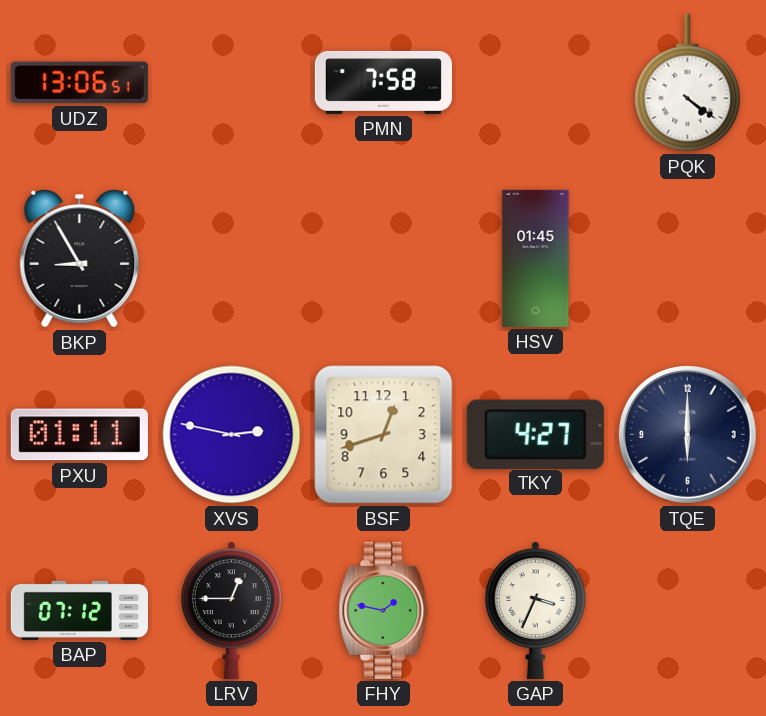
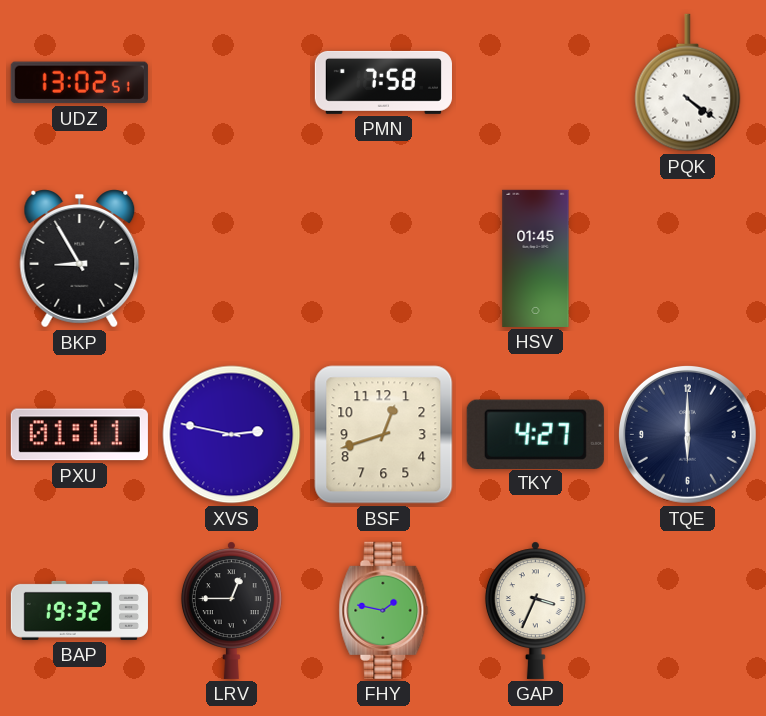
UDZ: 13:06 -> 13:02 (79, 83)
BAP: 07:12 -> 19:32 (79, 610)
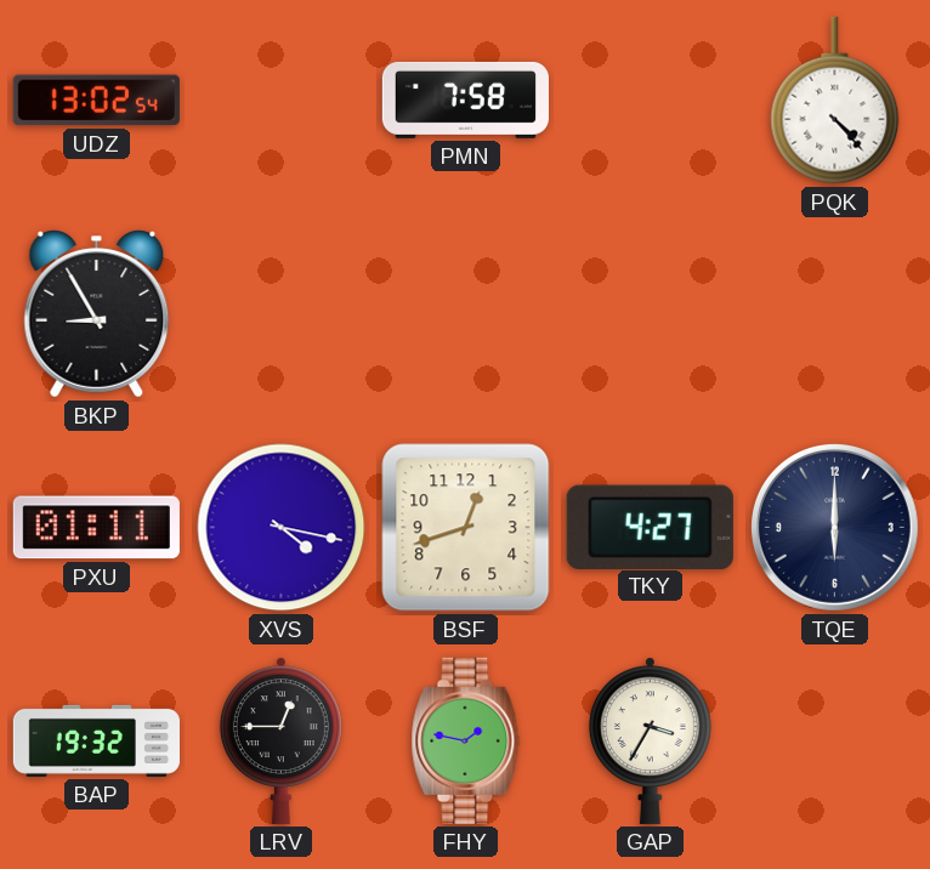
UDZ: 13:02:51 -> 13:02:54 (96, 101)
PQK: 4:21 -> 4:23 (835, 101)
HSV: 01:45 -> none (536, 258)
XVS: 2:47 -> 4:17 (282, 528)
GAP: 3:34 -> 3:35 (650, 740)
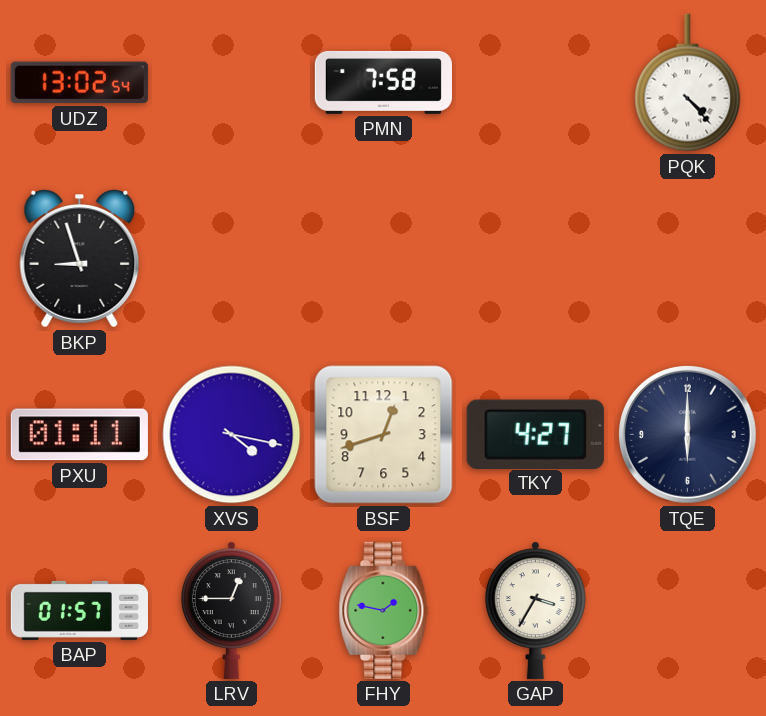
BKP: 8:55 -> 8:57 (80, 259)
BAP: 19:32 -> 01:57 (79, 610)
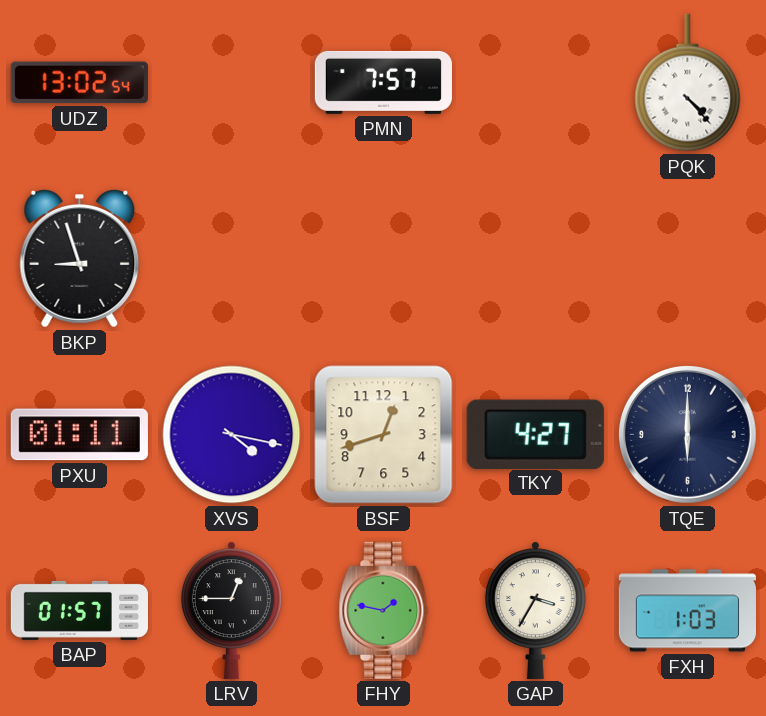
PMN: 7:58 -> 7:57 (383, 82)
FXH: none -> 1:03 (687, 611)
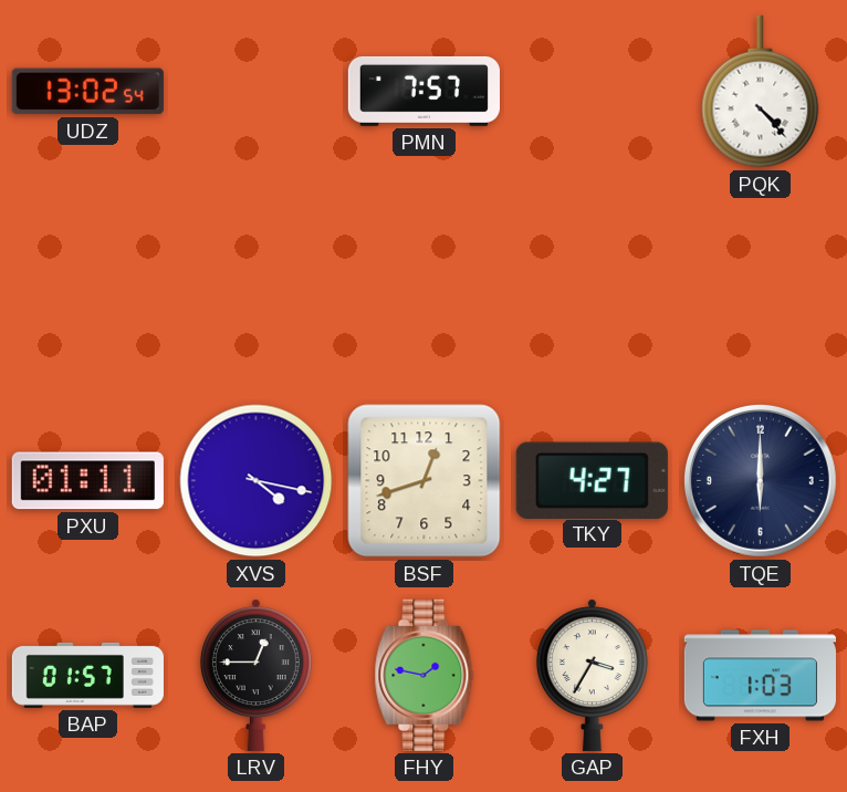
BKP: 8:57 -> none (80, 259)
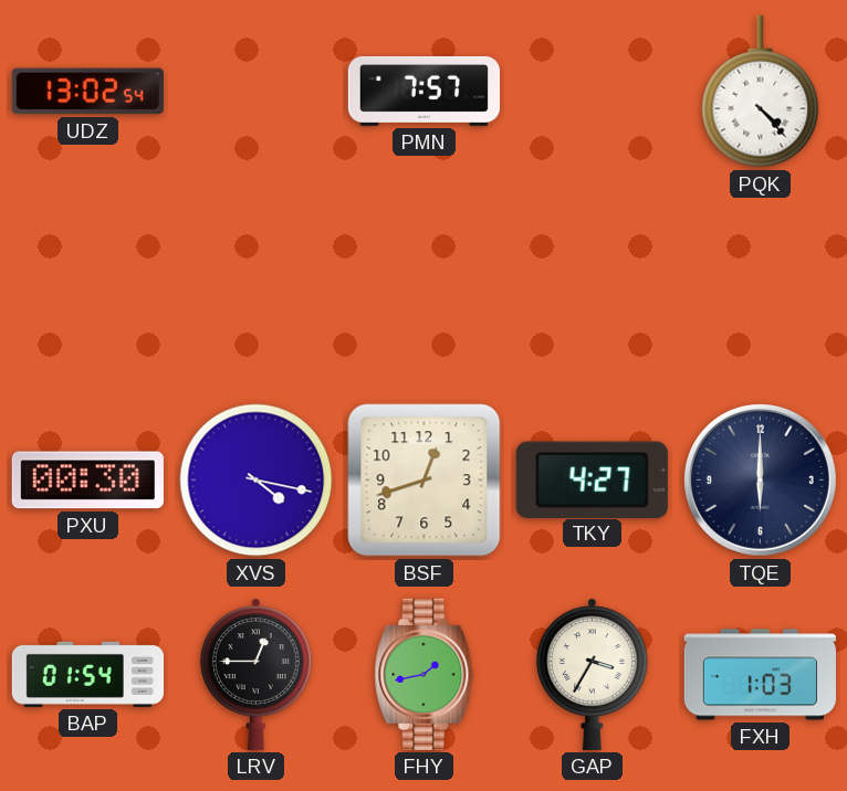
PXU: 01:11 -> 00:30 (87, 481)
BAP: 01:57 -> 01:54 (87, 674)
FHY: 1:47 -> 1:43 (425, 674)
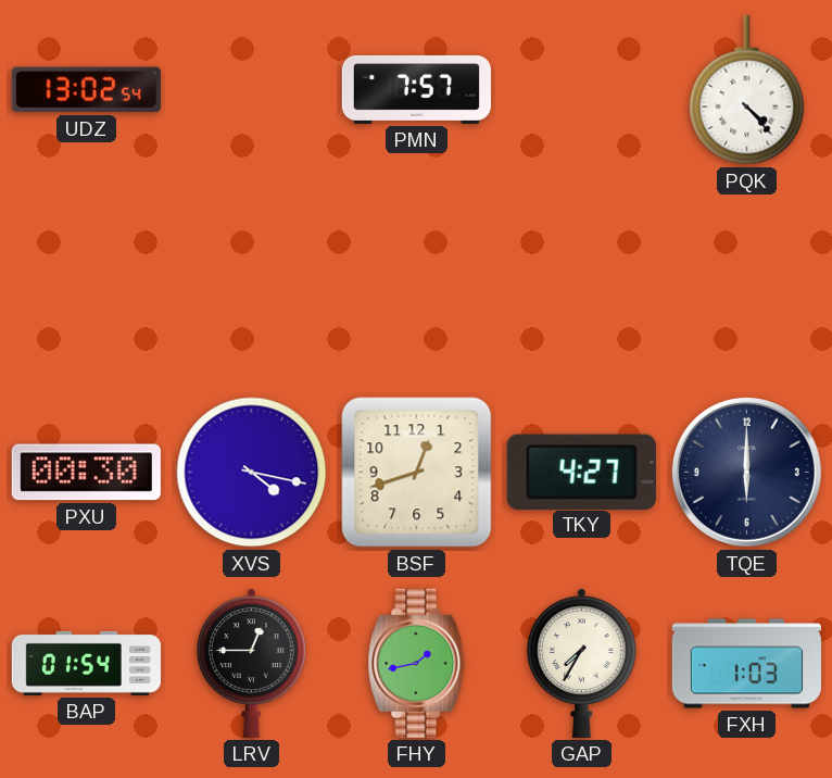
GAP: 3:35 -> 7:35 (581, 663)
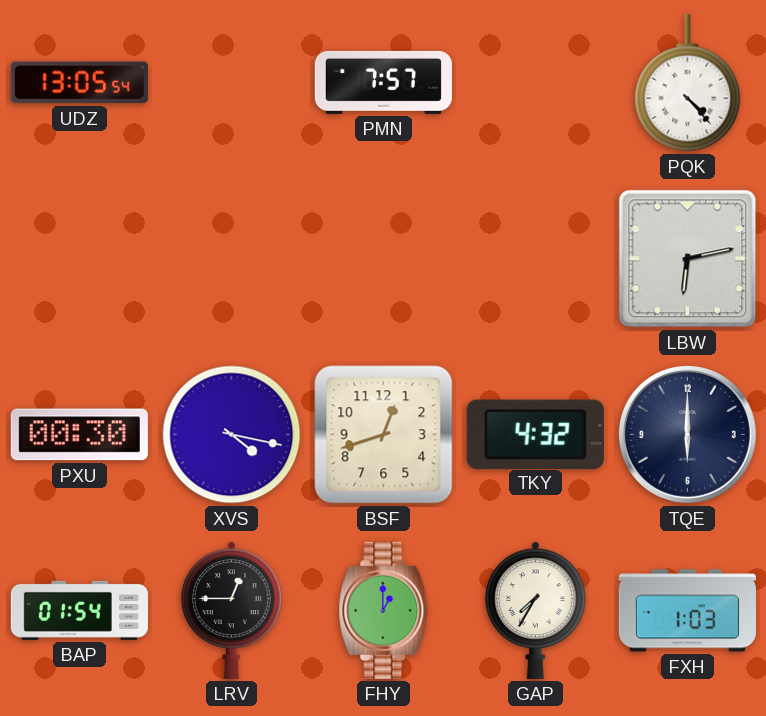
UDZ: 13:02 -> 13:05 (79, 83)
LBW: none -> 6:13 (688, 259)
TKY: 4:27 -> 4:32 (535, 434)
FHY: 1:43 -> 1:00 (384, 610)
